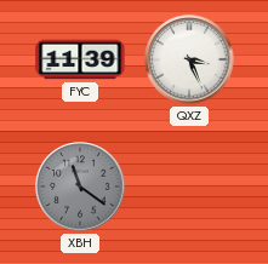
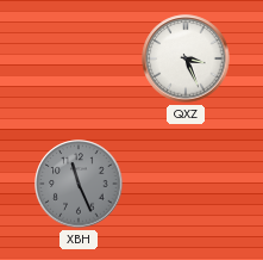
FYC: 11:39 -> none (80, 59)
XBH: 11:21 -> 11:26 (79, 184)
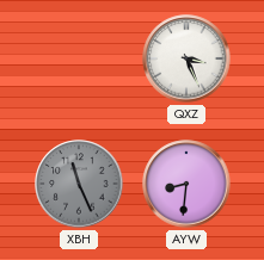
AYW: none -> 8:31 (186, 184)
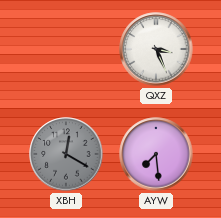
XBH: 11:26 -> 12:20 (66, 154)
AYW: 8:31 -> 7:29 (156, 154)
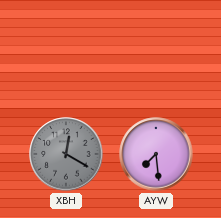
QXZ: 3:26 -> none (156, 49)
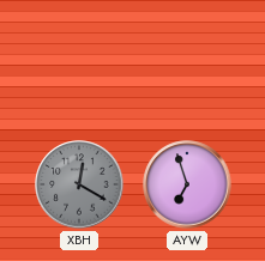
AYW: 7:29 -> 6:57 (187, 184)
